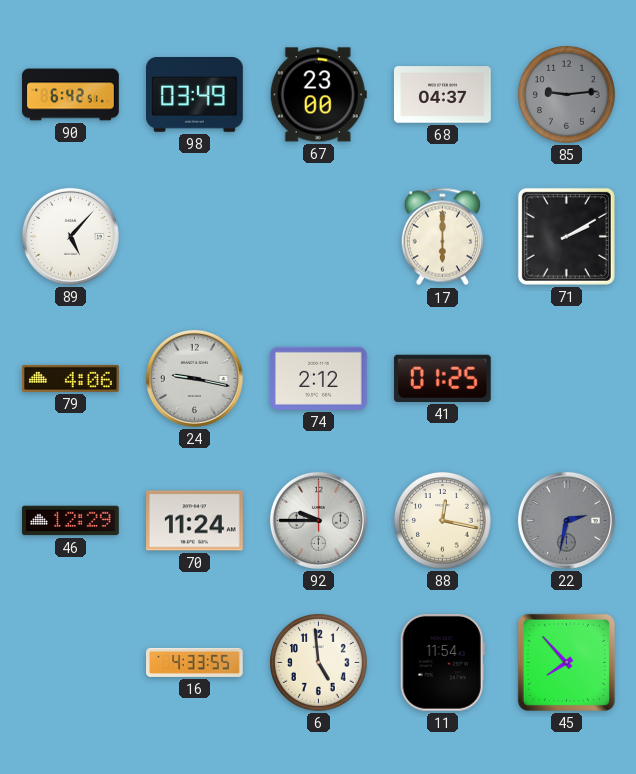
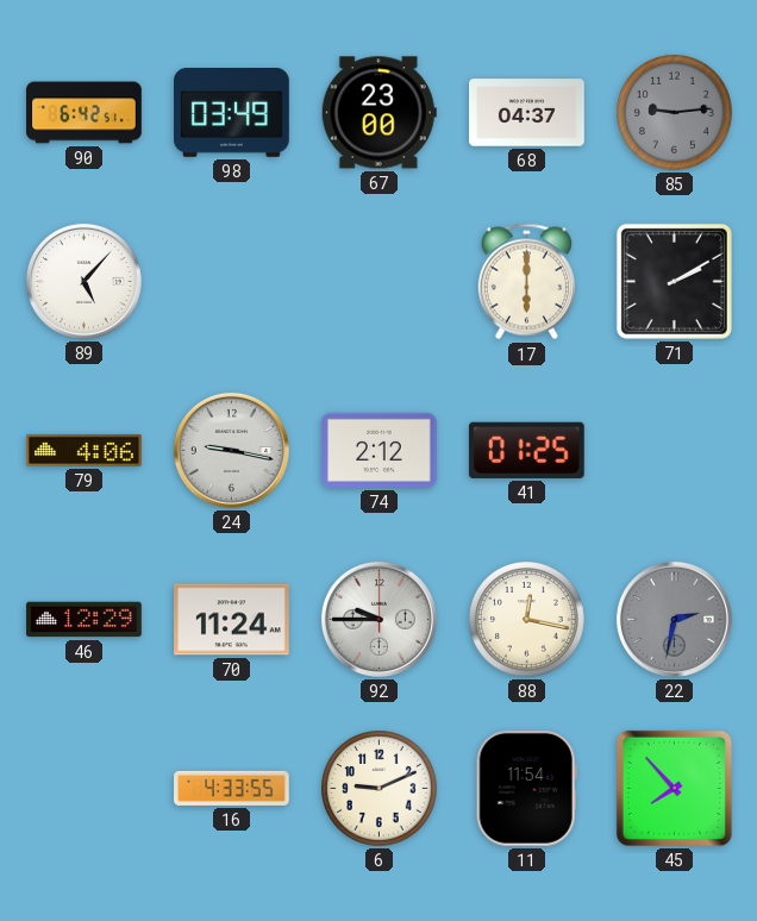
6: 4:59 -> 9:11 (380, 789)
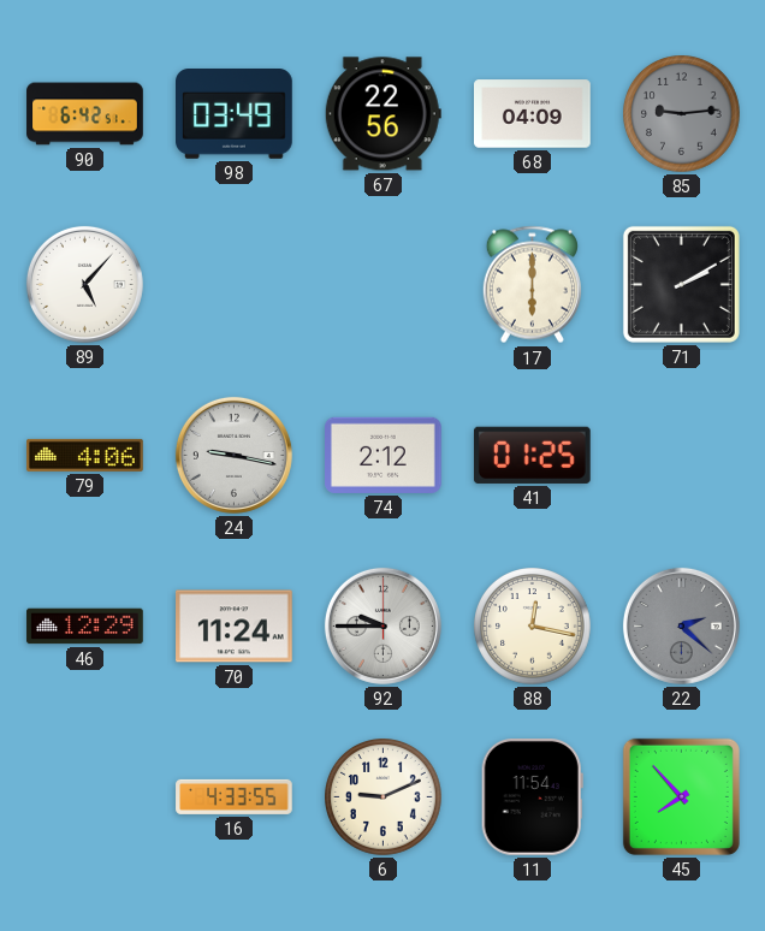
67: 23:00 -> 22:56 (382, 114)
68: 04:37 -> 04:09 (533, 114)
22: 2:32 -> 2:22 (681, 625)
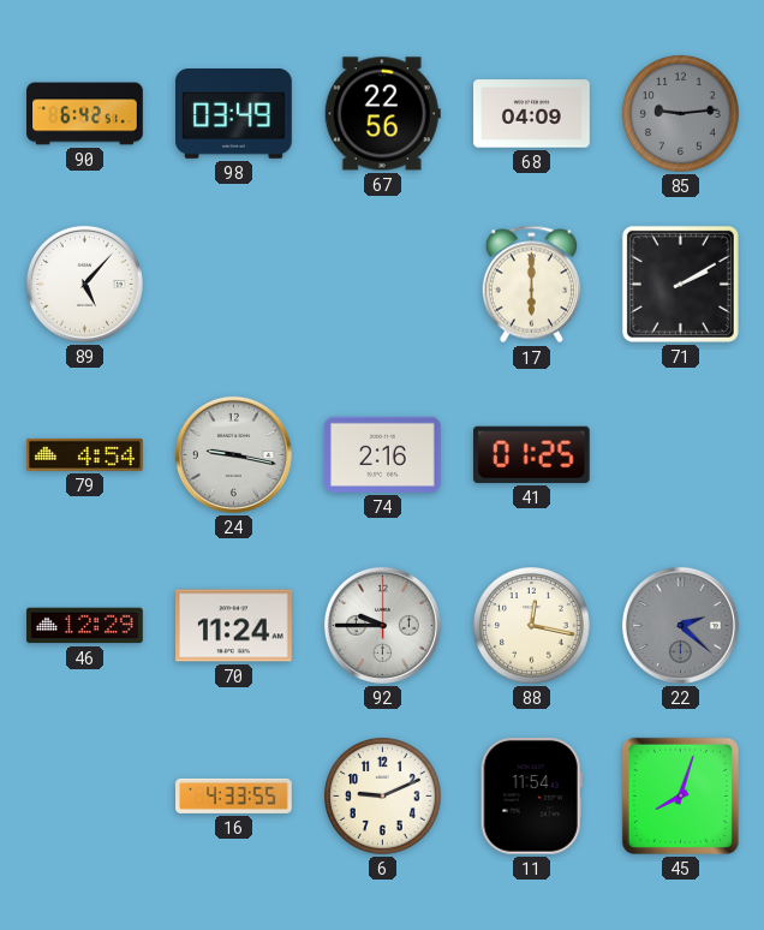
79: 4:06 -> 4:54 (85, 454)
74: 2:12 -> 2:16 (383, 454)
45: 7:53 -> 8:03 (680, 795)
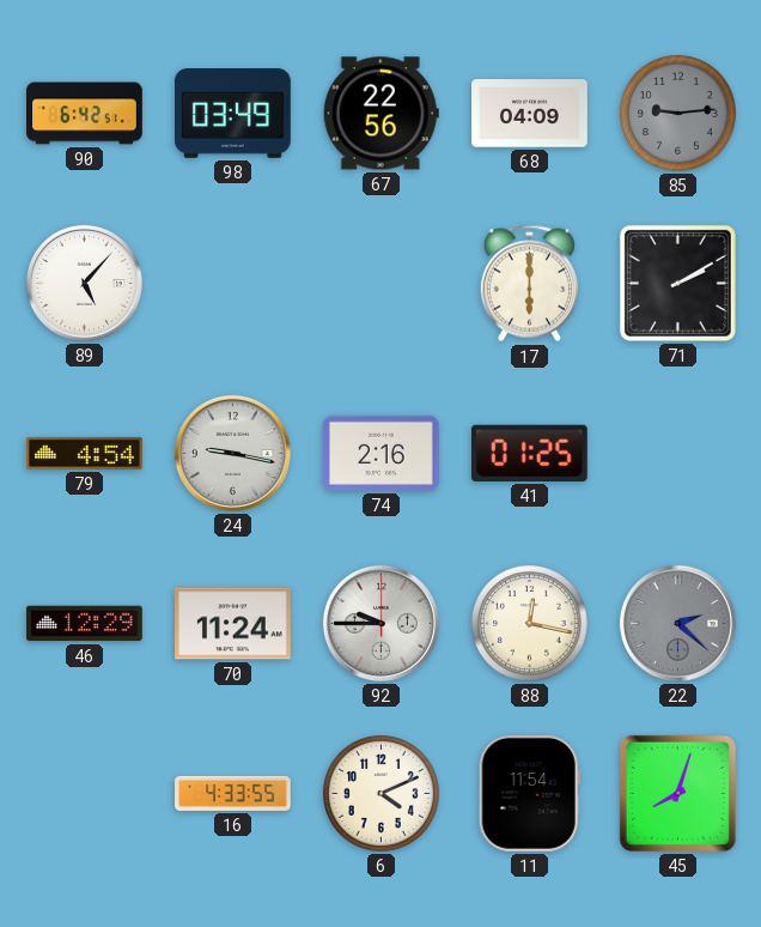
6: 9:11 -> 4:11 (382, 794)
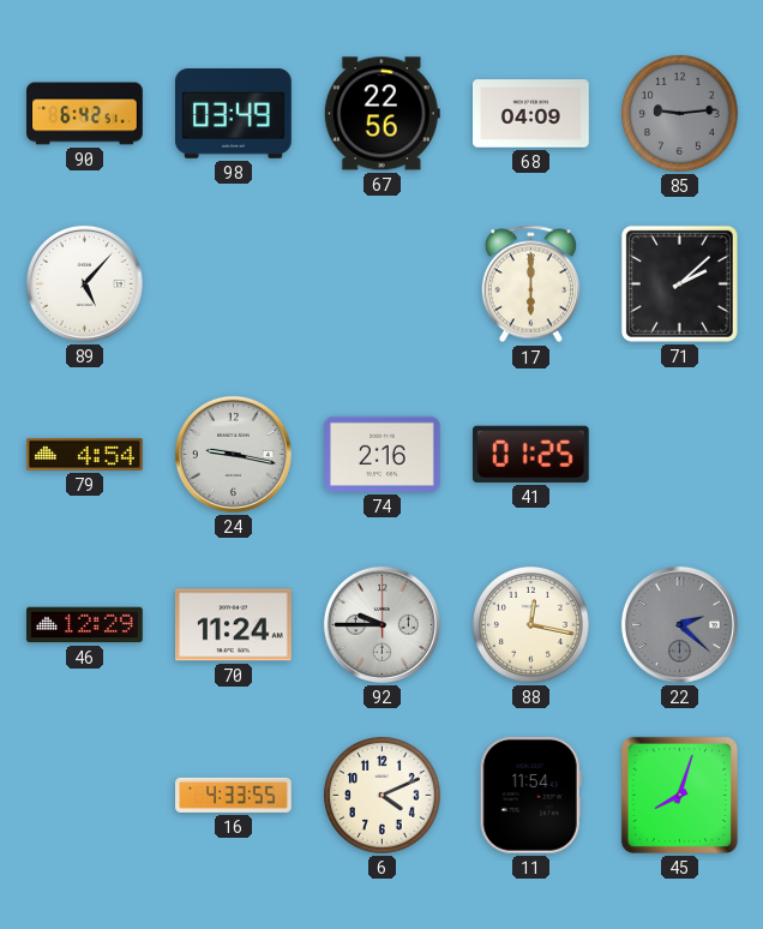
71: 2:10 -> 2:08 (679, 283)
